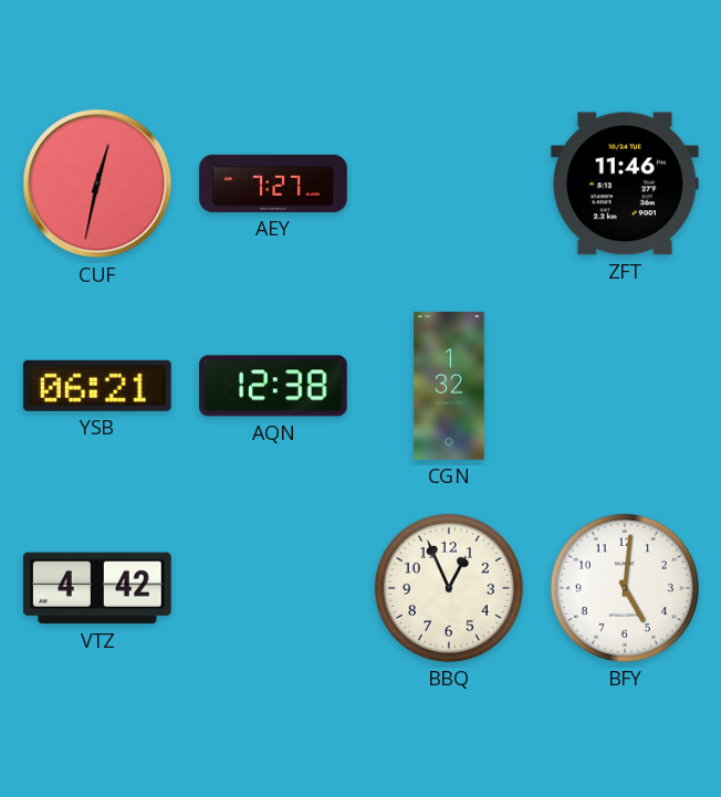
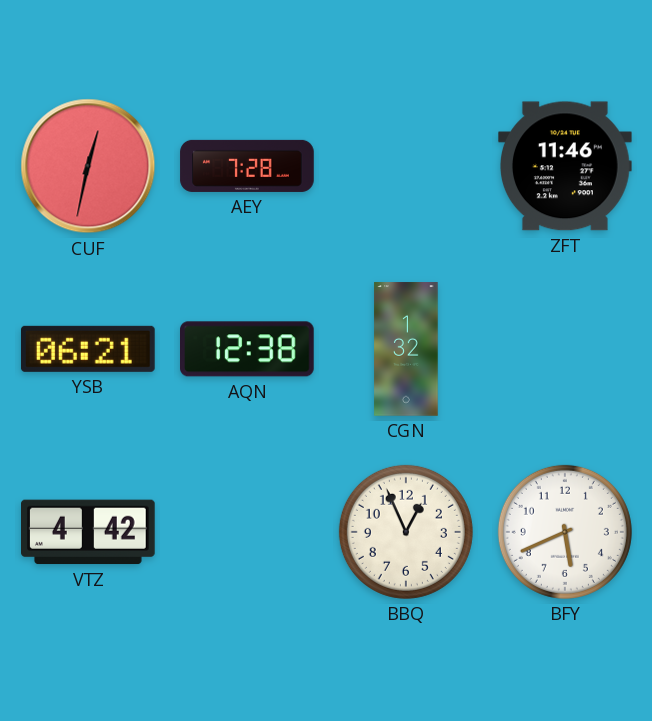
AEY: 7:27 -> 7:28 (247, 166)
BFY: 5:01 -> 5:41 (565, 532)
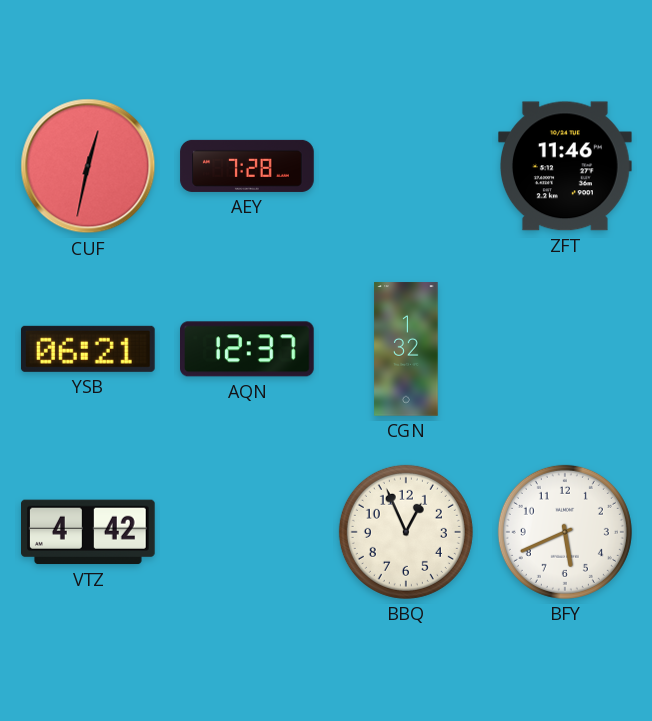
AQN: 12:38 -> 12:37 (248, 349)
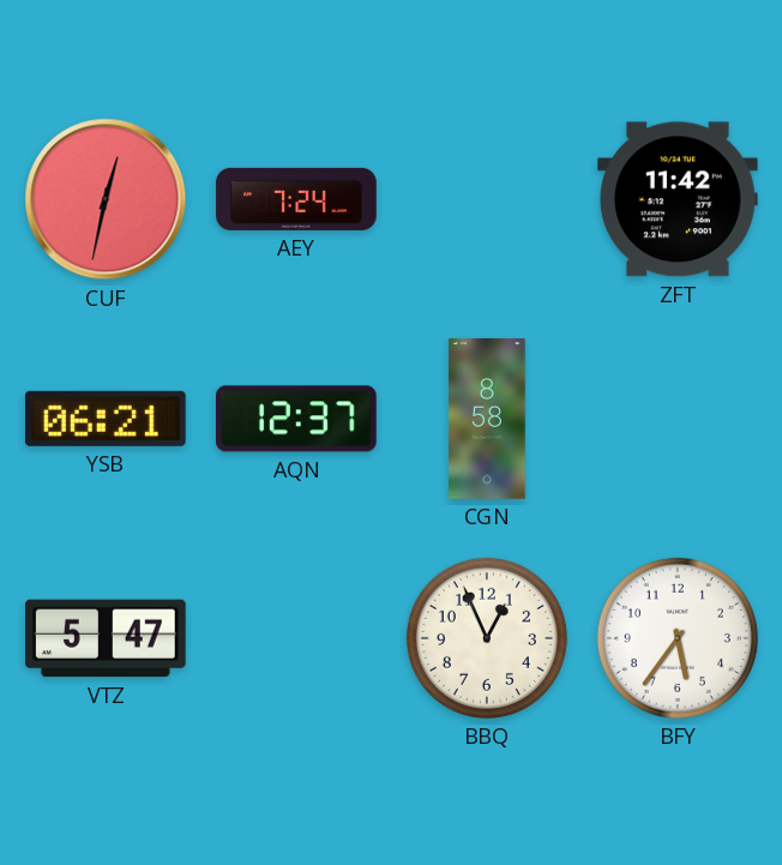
AEY: 7:28 -> 7:24 (296, 199)
ZFT: 11:46 -> 11:42 (679, 199)
CGN: 1:32 -> 8:58 (487, 419)
VTZ: 4:42 -> 5:47 (107, 638)
BFY: 5:41 -> 5:36 (678, 638)
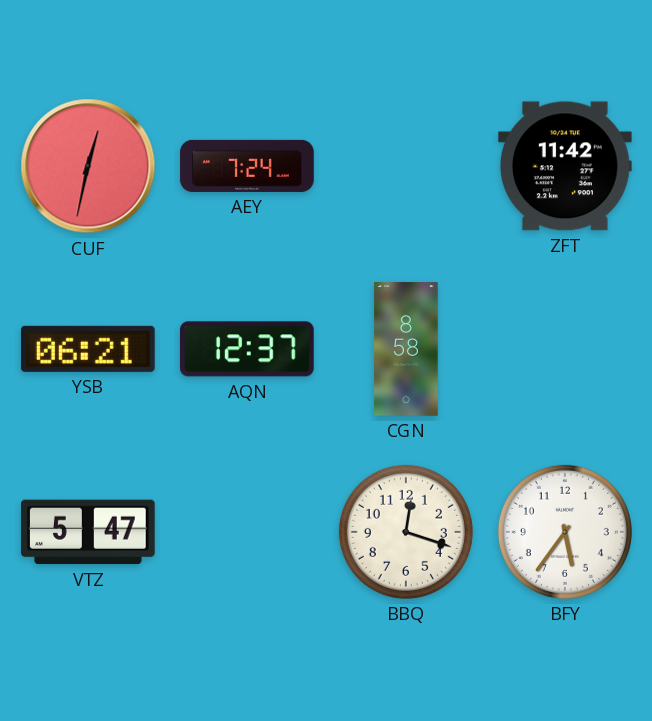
BBQ: 12:56 -> 12:18 (406, 532)
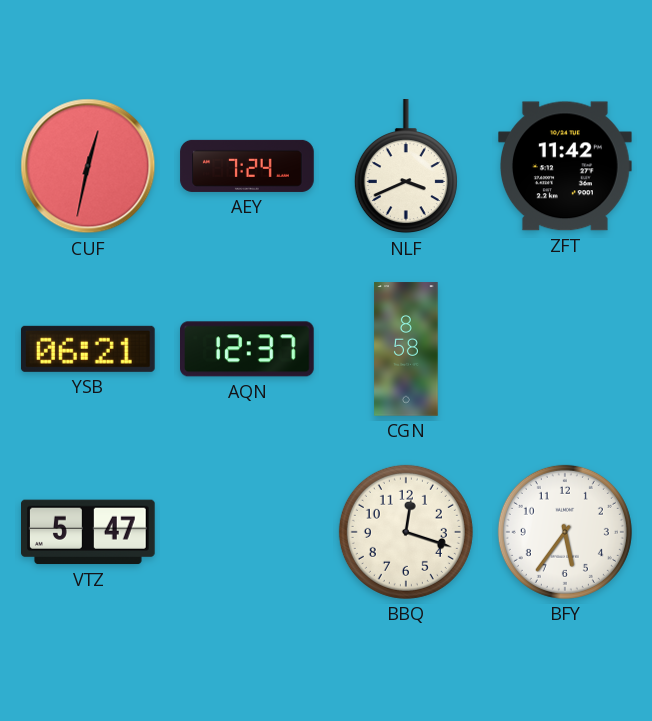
NLF: none -> 3:41 (406, 167)
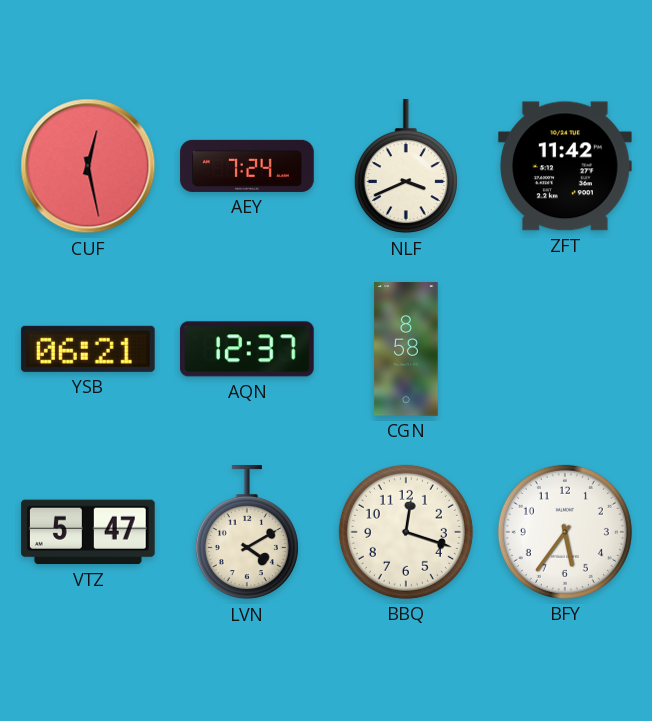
CUF: 12:32 -> 12:28 (88, 166)
LVN: none -> 4:10 (247, 533)
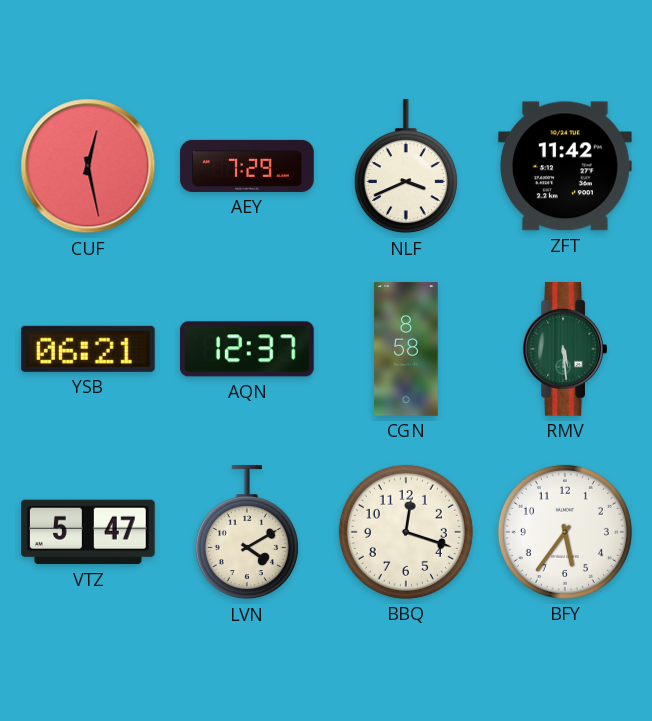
AEY: 7:24 -> 7:29 (247, 166)
RMV: none -> 5:29 (565, 349)
